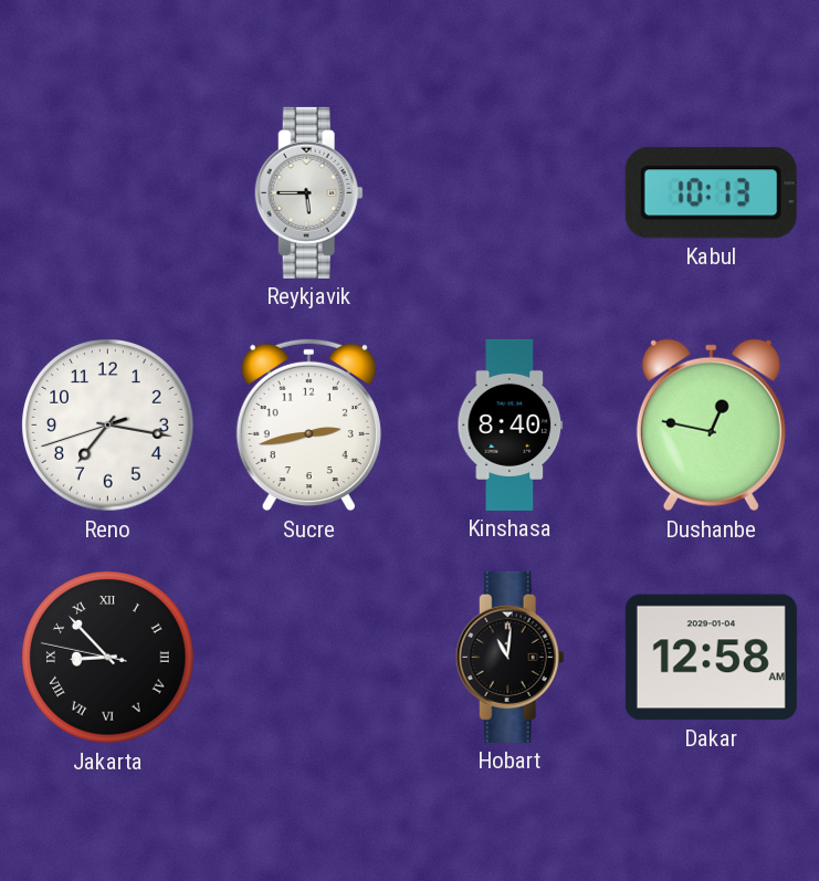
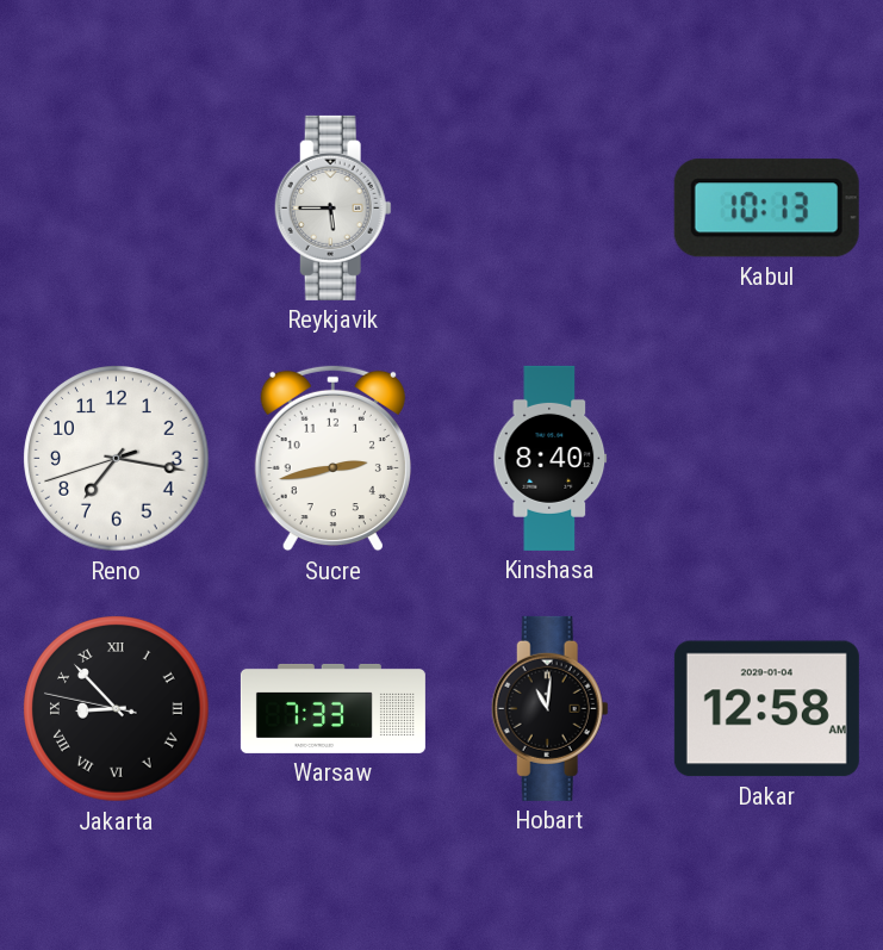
Dushanbe: 12:47 -> none (711, 426)
Warsaw: none -> 7:33 (332, 708)
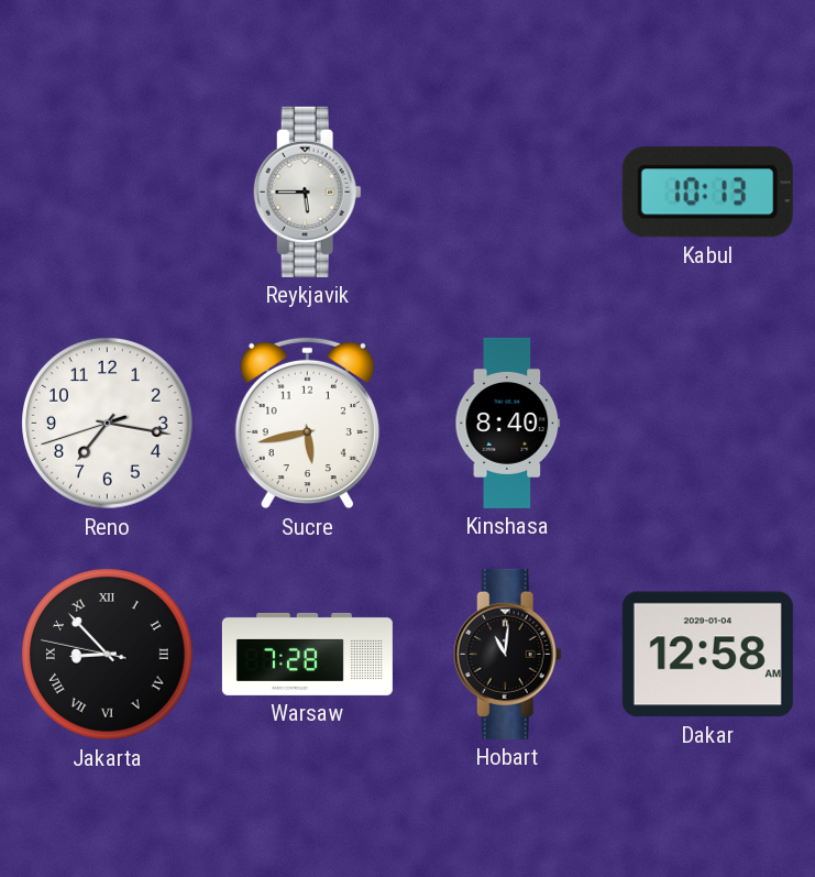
Sucre: 2:43 -> 5:43 (307, 424)
Warsaw: 7:33 -> 7:28 (307, 654)
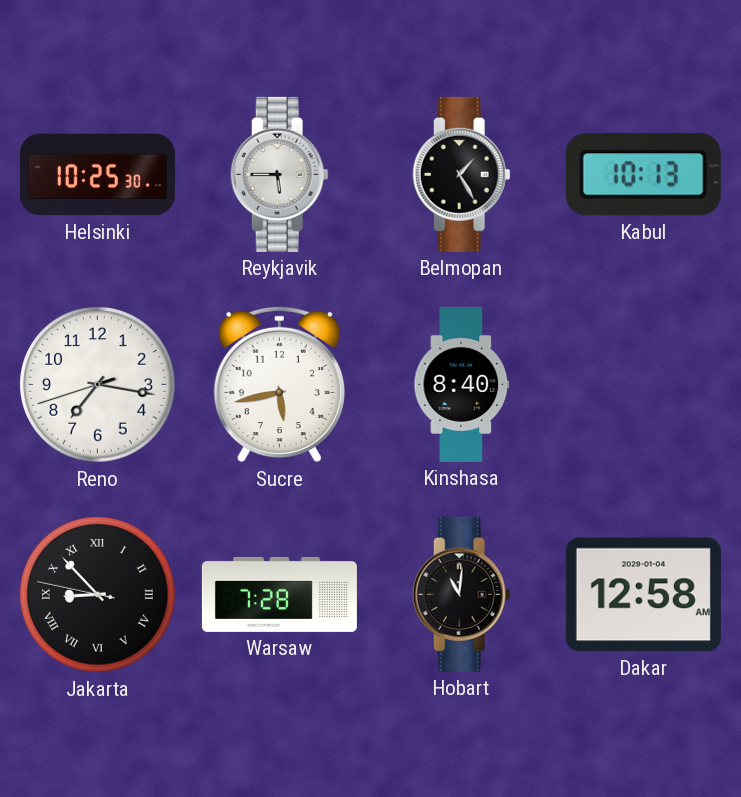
Helsinki: none -> 10:25 (97, 175)
Belmopan: none -> 1:25 (461, 174)
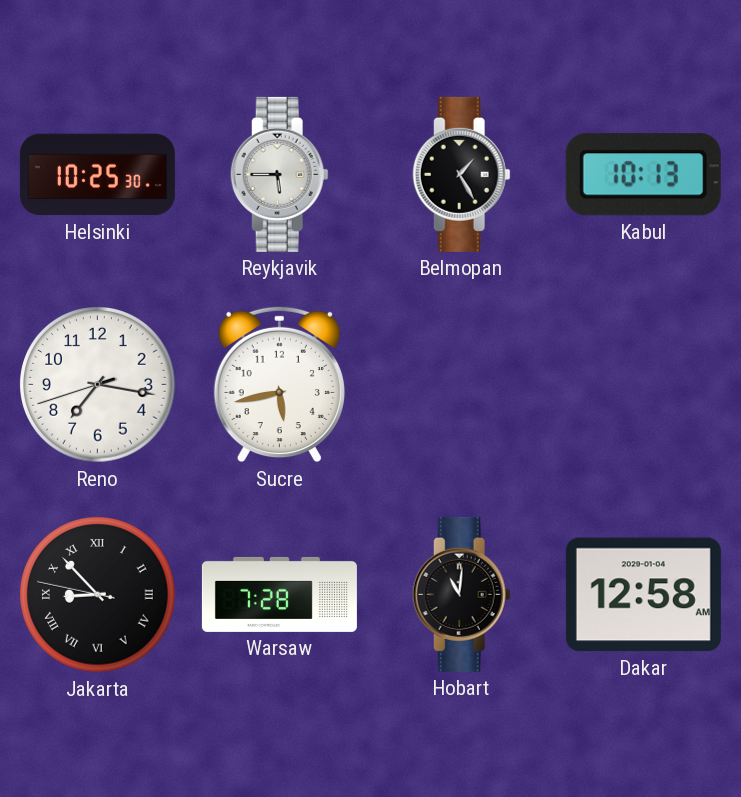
Kinshasa: 8:40 -> none (462, 384)
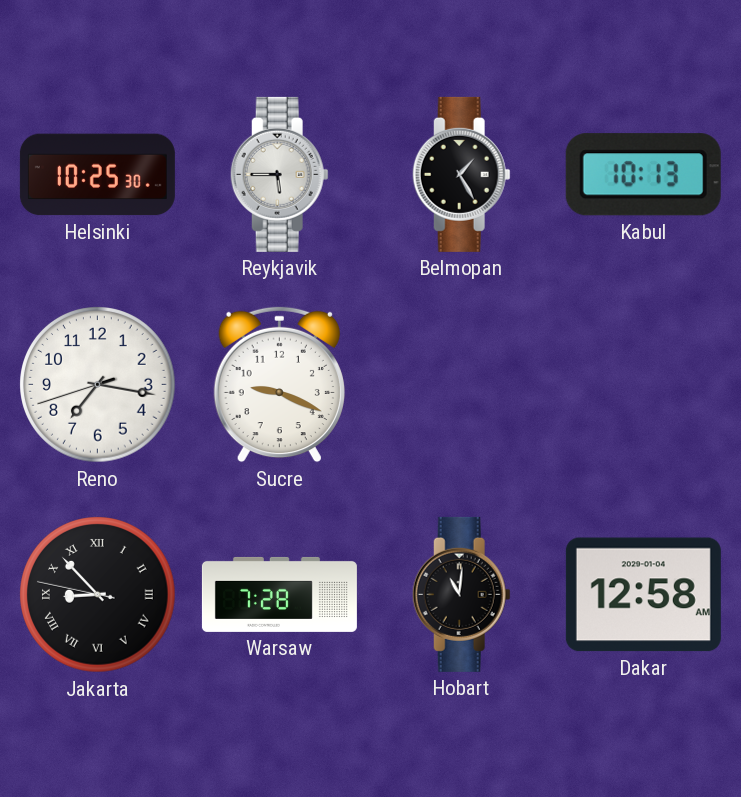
Sucre: 5:43 -> 9:19 (279, 385)
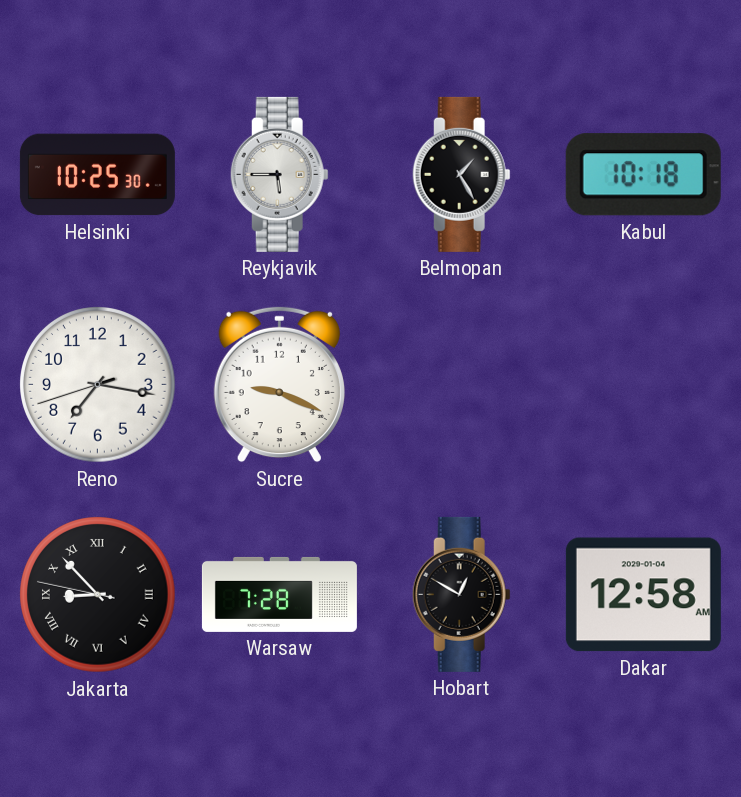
Kabul: 10:13 -> 10:18 (643, 175)
Hobart: 11:01 -> 12:50 (461, 594)
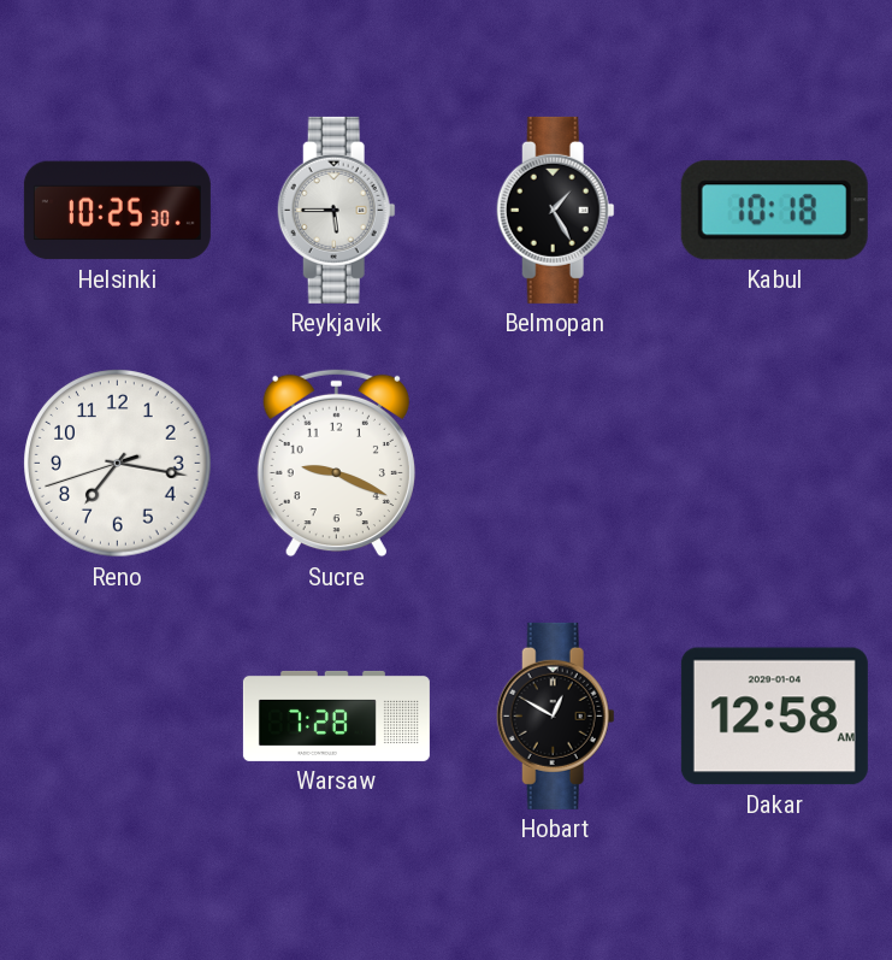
Jakarta: 8:52 -> none (98, 595)
